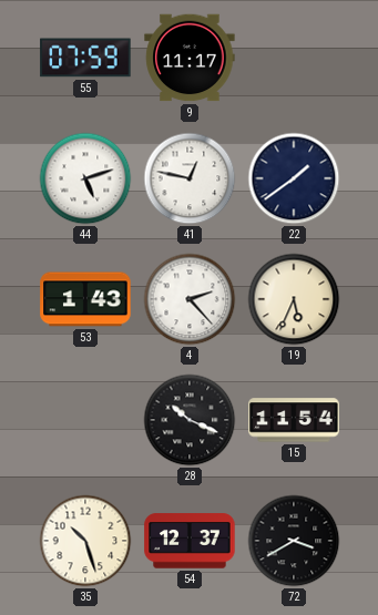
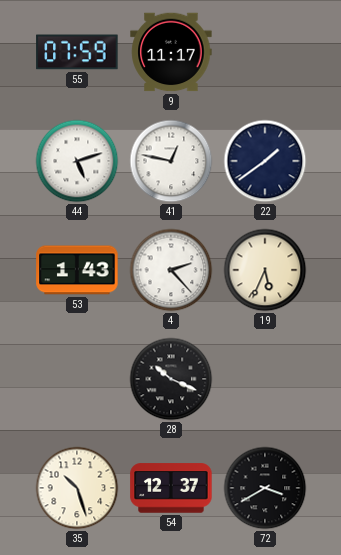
15: 11:54 -> none (294, 420)
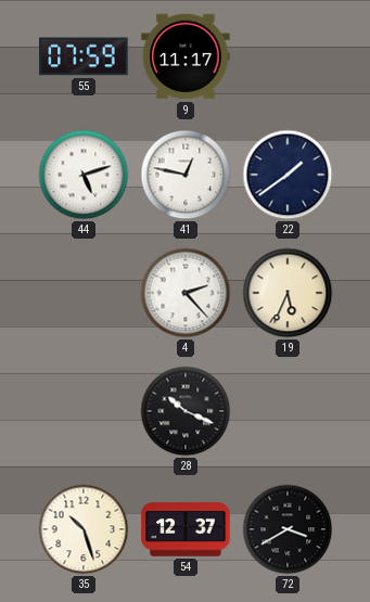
53: 1:43 -> none (77, 270)
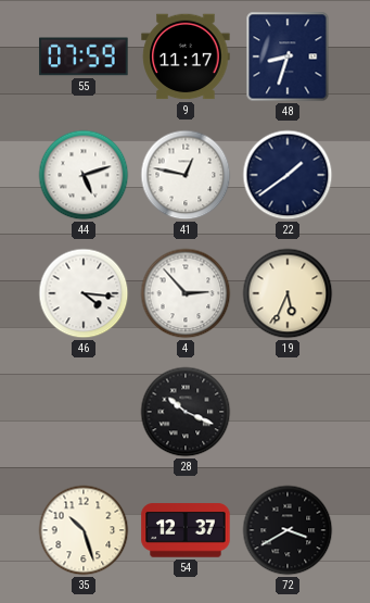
48: none -> 8:33 (288, 56)
46: none -> 4:16 (84, 293)
4: 2:23 -> 2:53 (186, 293)
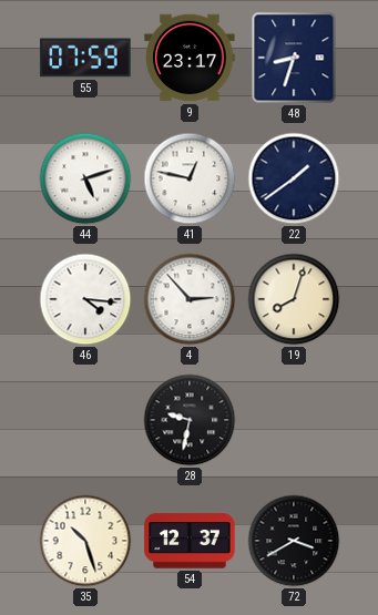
9: 11:17 -> 23:17 (190, 58)
19: 5:34 -> 8:03 (294, 299)
28: 10:19 -> 9:32 (190, 420)
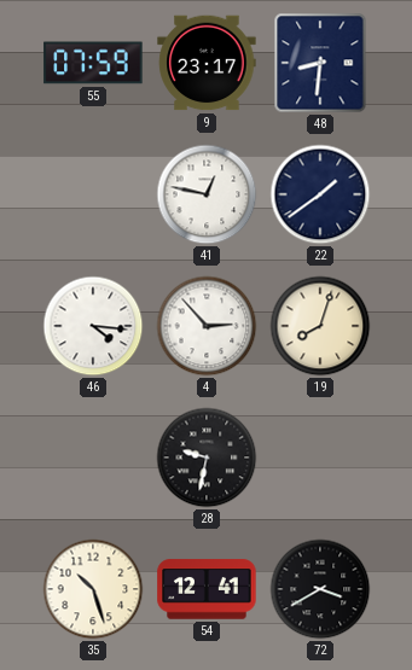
48: 8:33 -> 8:31 (320, 63)
44: 5:12 -> none (85, 178)
54: 12:37 -> 12:41 (207, 589)
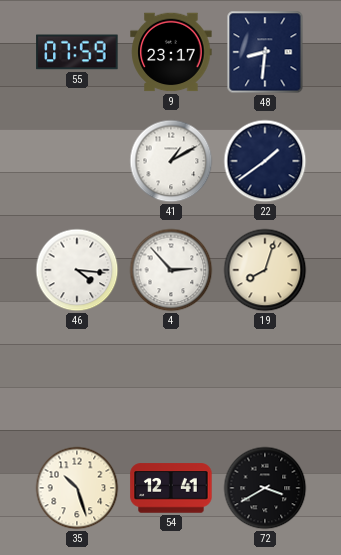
41: 12:47 -> 1:10 (171, 161)
28: 9:32 -> none (207, 458)
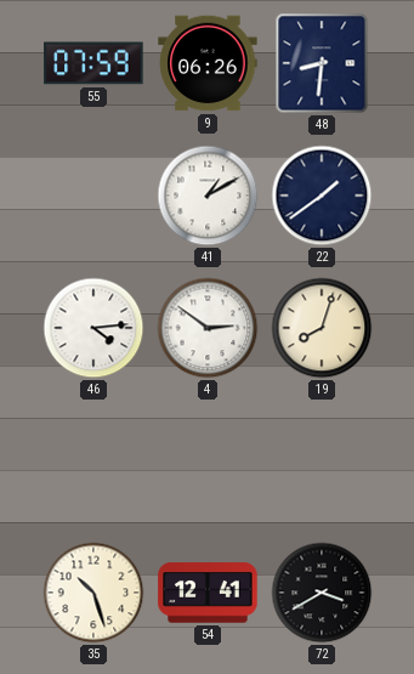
9: 23:17 -> 06:26 (208, 63)
46: 4:16 -> 4:14 (93, 328)
4: 2:53 -> 2:51 (208, 328)
